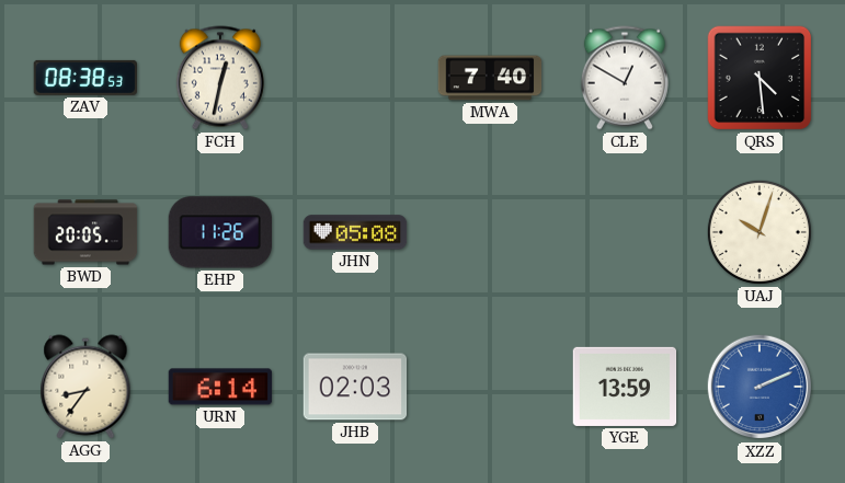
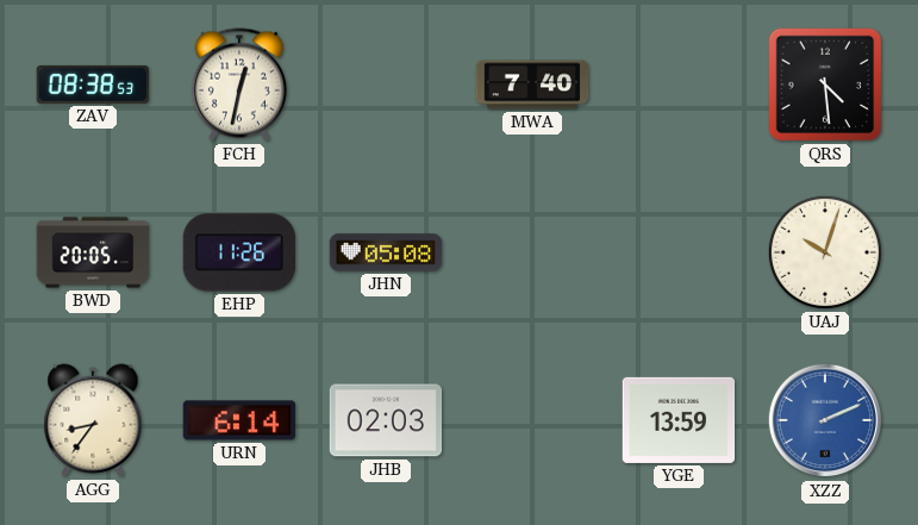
CLE: 12:50 -> none (625, 78)
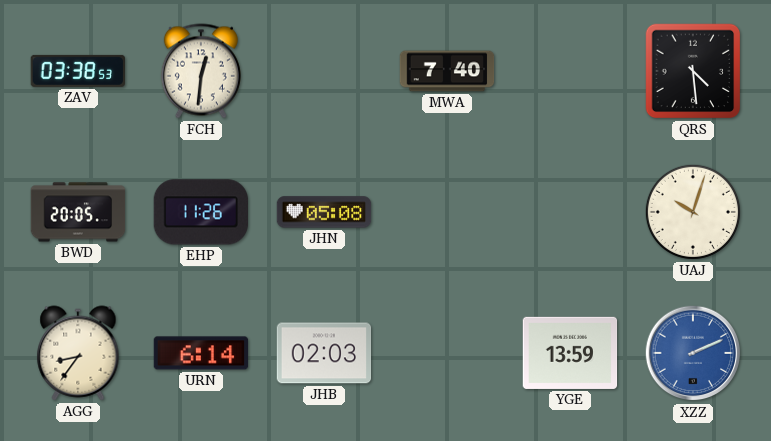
ZAV: 08:38 -> 03:38 (78, 71)
FCH: 12:32 -> 12:31 (201, 71)
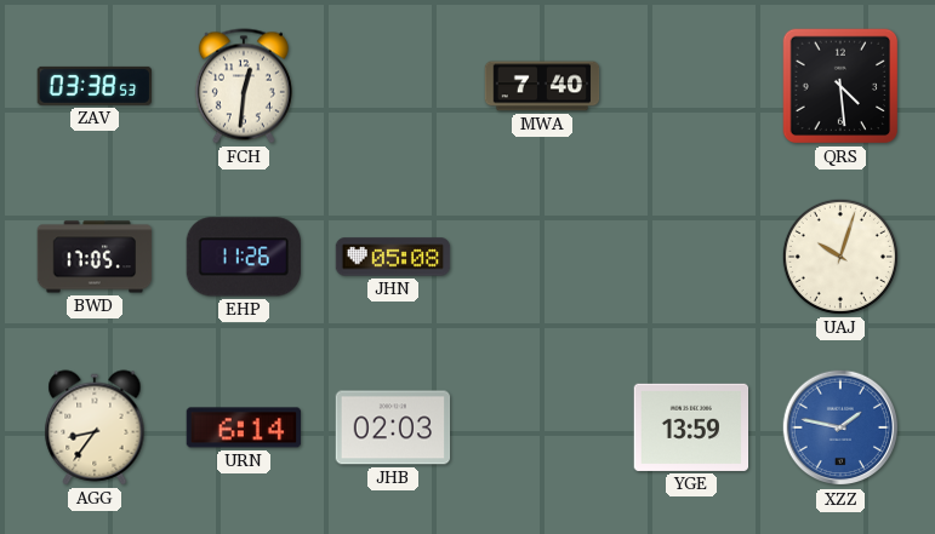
BWD: 20:05 -> 17:05 (95, 257)
XZZ: 2:11 -> 1:47 (840, 427)
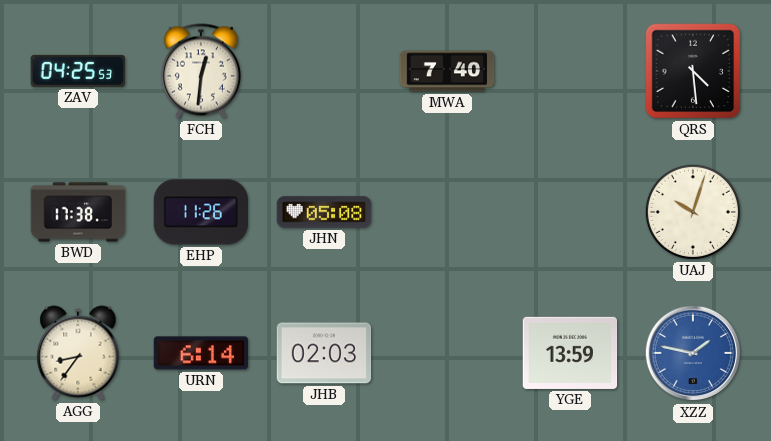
ZAV: 03:38 -> 04:25 (78, 71)
BWD: 17:05 -> 17:38 (78, 212)
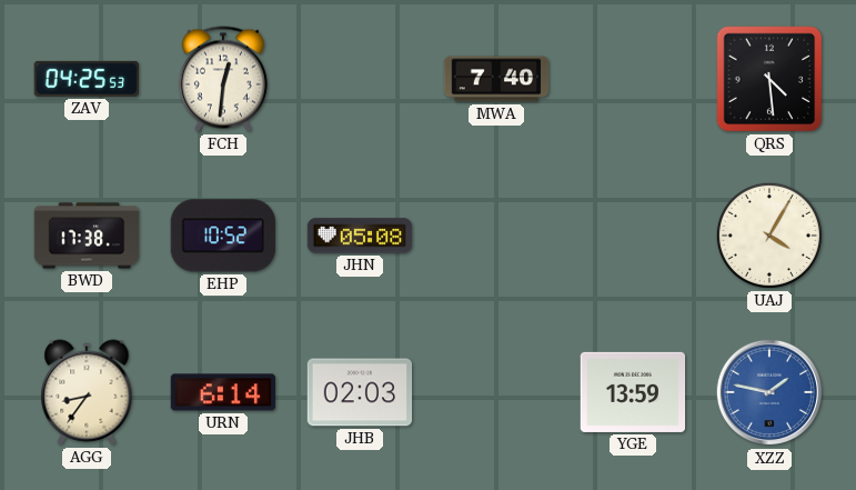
EHP: 11:26 -> 10:52 (222, 236)
UAJ: 10:03 -> 4:05 (769, 236)
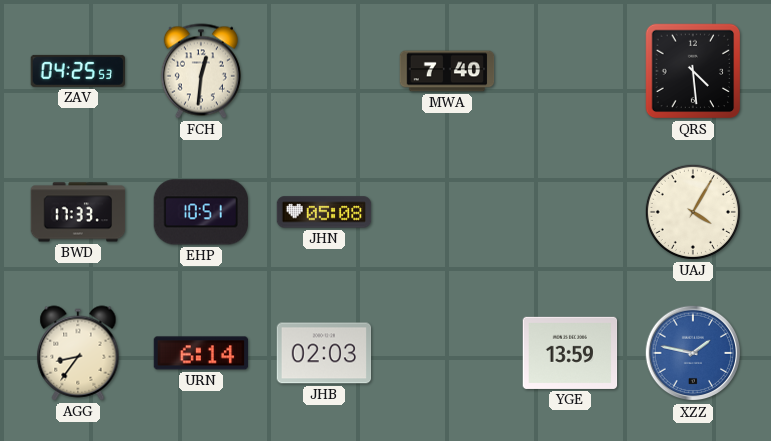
BWD: 17:38 -> 17:33 (78, 212)
EHP: 10:52 -> 10:51 (200, 212)
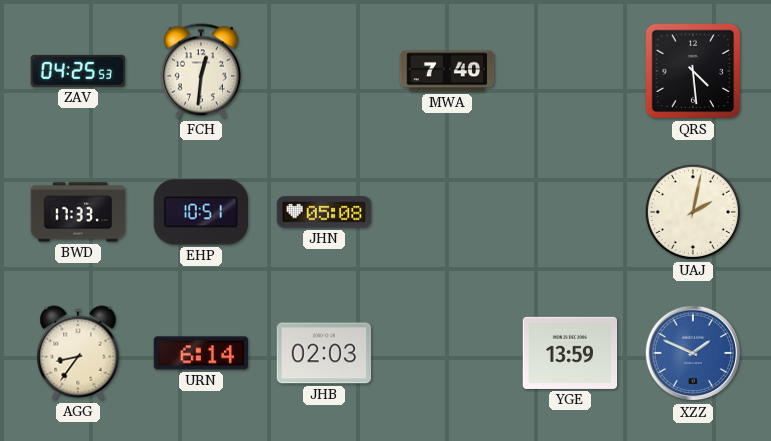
UAJ: 4:05 -> 2:02 (693, 212)
XZZ: 1:47 -> 1:49 (693, 353)
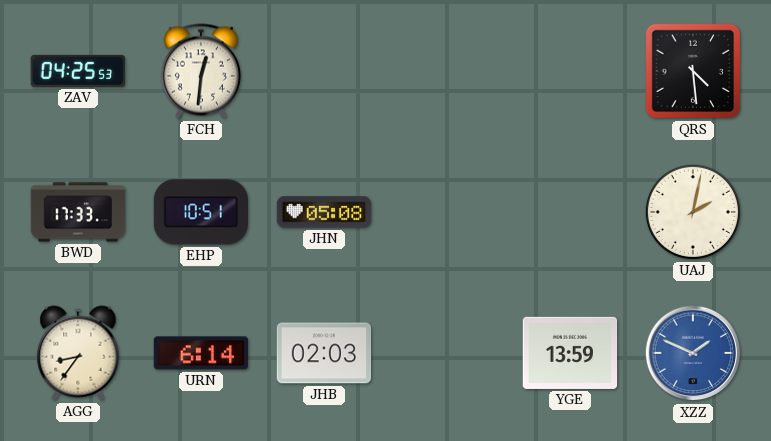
MWA: 7:40 -> none (447, 71)
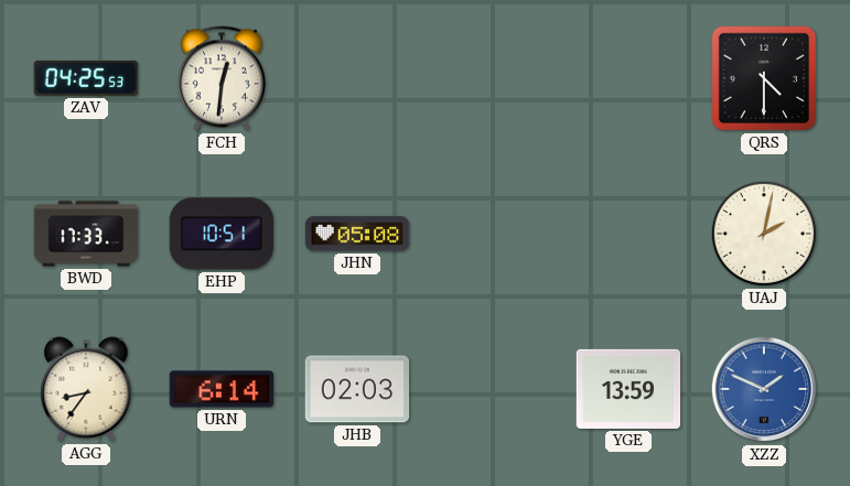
QRS: 4:29 -> 4:30 (764, 78)
